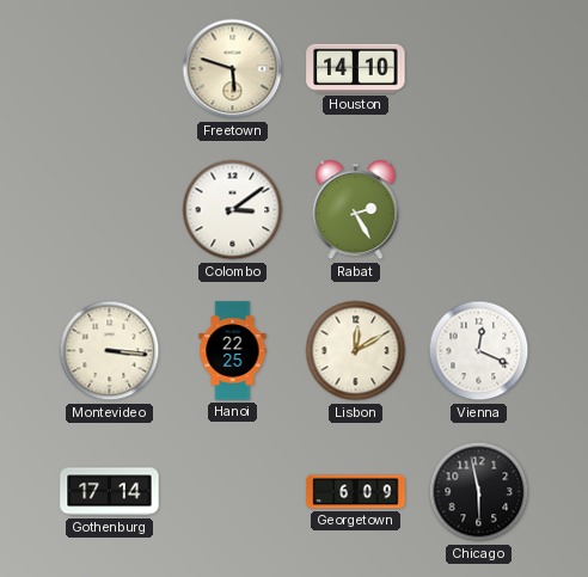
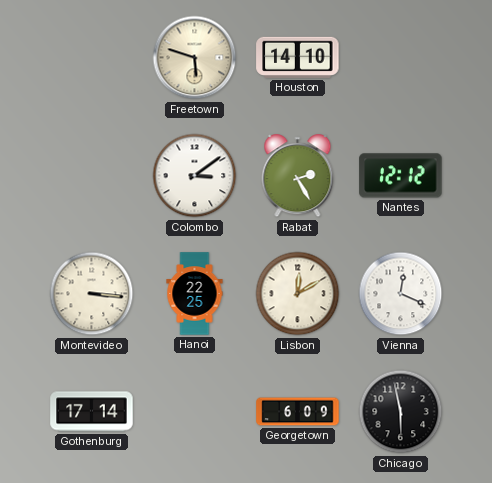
Nantes: none -> 12:12 (401, 176)
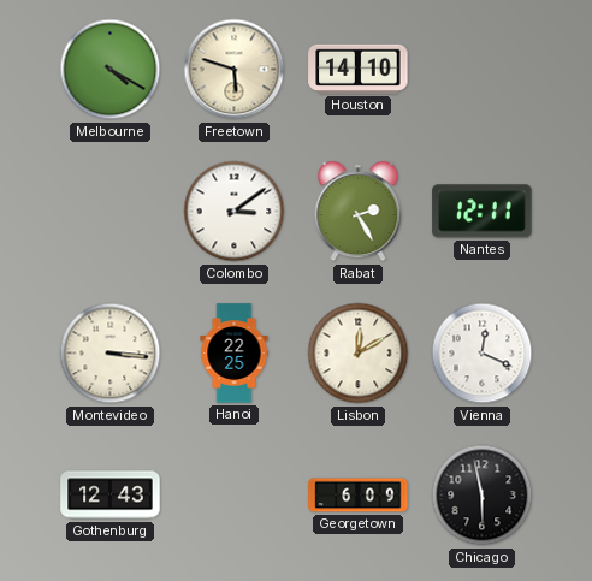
Melbourne: none -> 4:20 (111, 70)
Nantes: 12:12 -> 12:11 (483, 212)
Gothenburg: 17:14 -> 12:43 (111, 496)
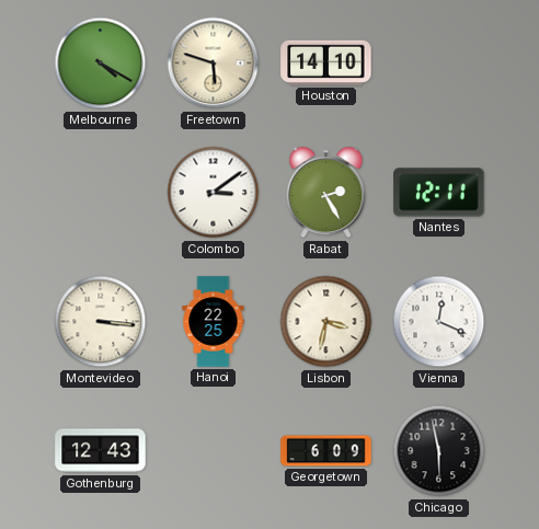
Lisbon: 12:10 -> 3:32 (326, 322)
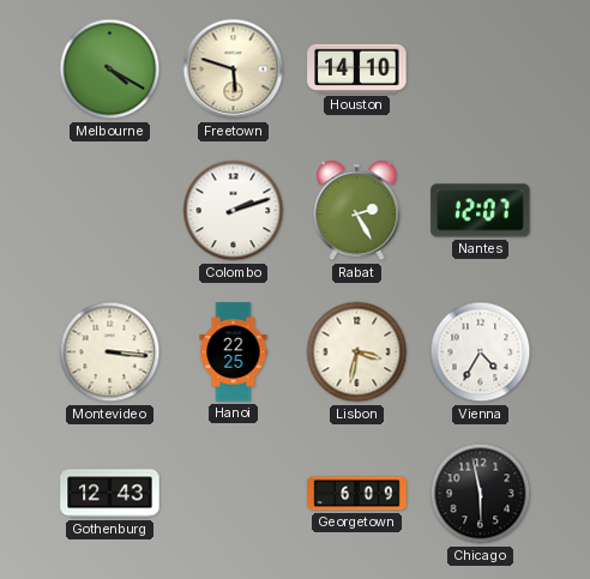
Colombo: 3:09 -> 2:12 (234, 211)
Nantes: 12:11 -> 12:07 (481, 211)
Vienna: 12:19 -> 4:35 (481, 352)
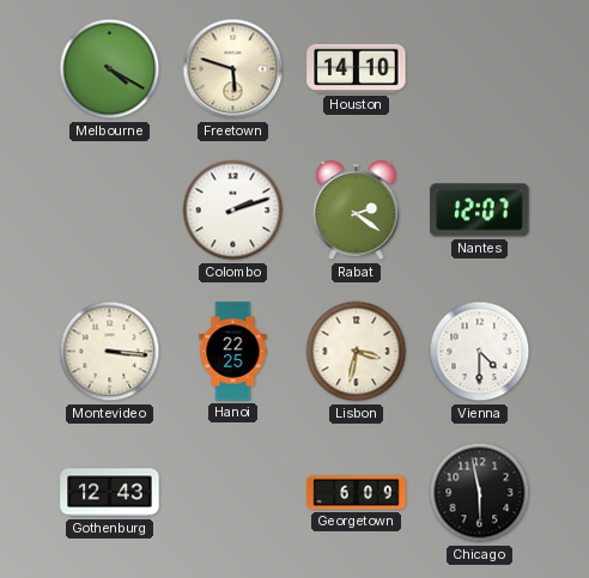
Rabat: 2:25 -> 2:21 (357, 211)
Vienna: 4:35 -> 4:30 (480, 352)
